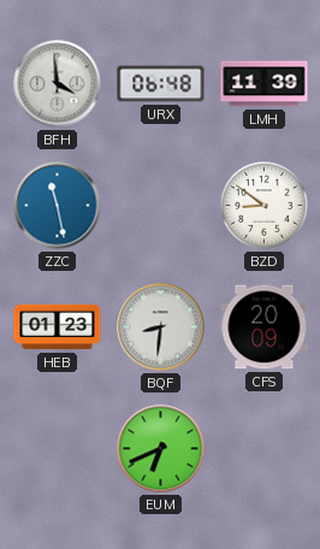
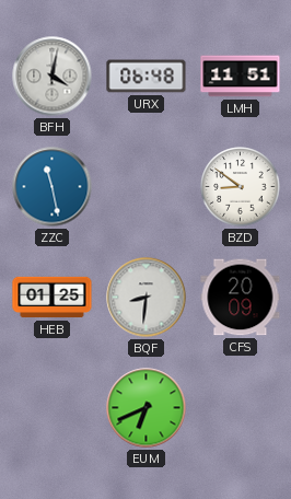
BFH: 3:59 -> 4:02 (53, 77)
LMH: 11:39 -> 11:51 (241, 77)
HEB: 01:23 -> 01:25 (53, 298)
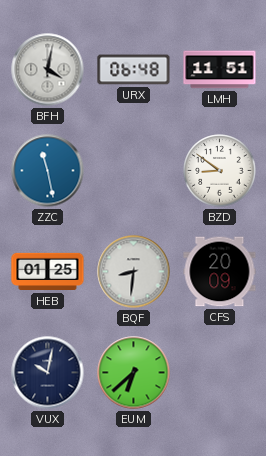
VUX: none -> 10:02 (48, 373)
EUM: 6:41 -> 6:38 (134, 373)
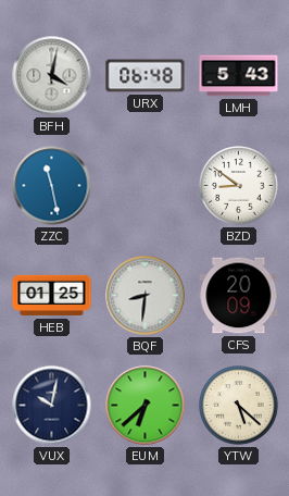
LMH: 11:51 -> 5:43 (239, 76)
YTW: none -> 5:22 (239, 406)
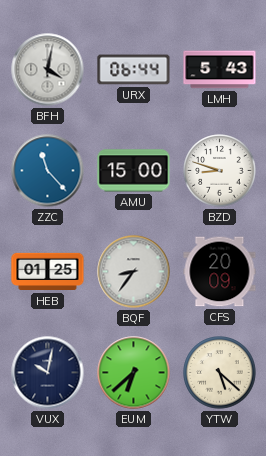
URX: 06:48 -> 06:44 (134, 70)
ZZC: 11:28 -> 11:23 (48, 171)
AMU: none -> 15:00 (134, 171)
BZD: 8:51 -> 8:48 (220, 171)
BQF: 8:31 -> 8:36 (134, 272)
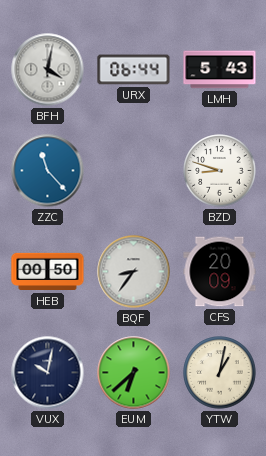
AMU: 15:00 -> none (134, 171)
HEB: 01:25 -> 00:50 (48, 272)
YTW: 5:22 -> 1:02 (220, 373)
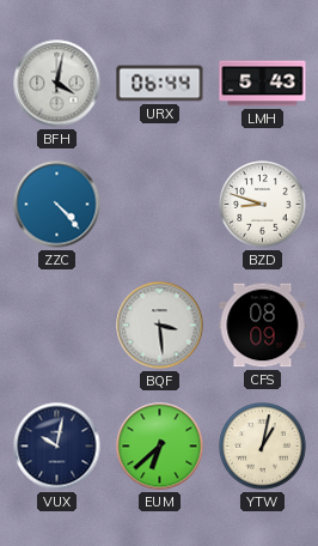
ZZC: 11:23 -> 4:23 (57, 205)
HEB: 00:50 -> none (48, 272)
BQF: 8:36 -> 3:29 (160, 326)
CFS: 20:09 -> 08:09 (263, 326)
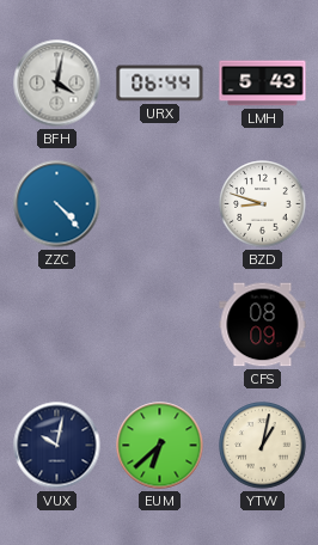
BQF: 3:29 -> none (160, 326)
